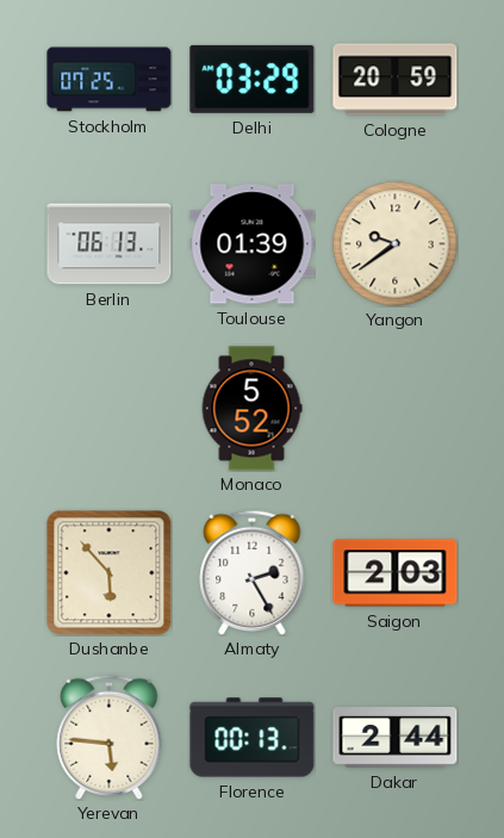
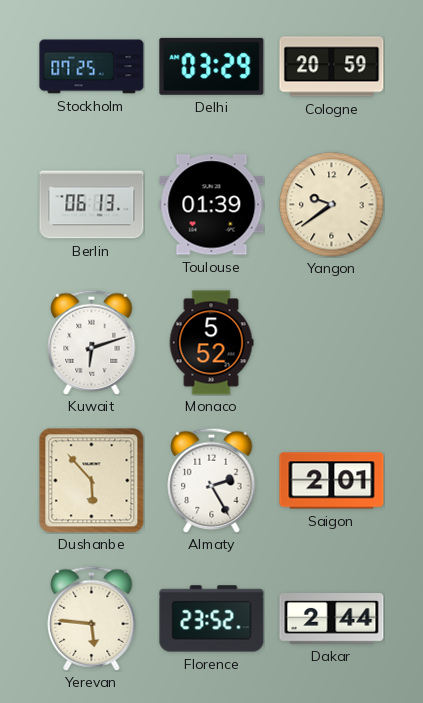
Kuwait: none -> 6:12 (92, 342)
Saigon: 2:03 -> 2:01 (332, 481)
Florence: 00:13 -> 23:52 (212, 619)
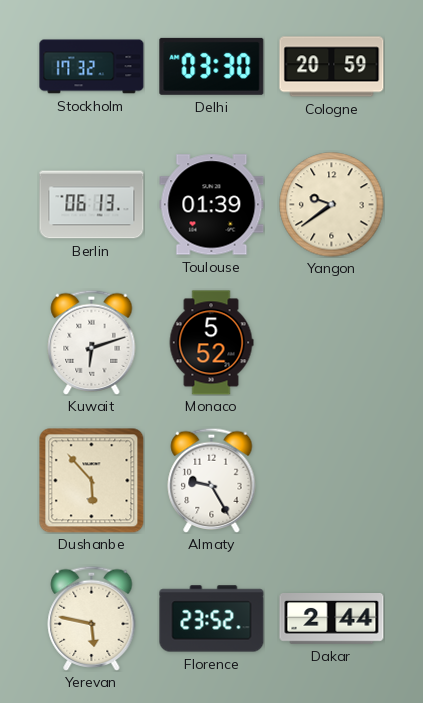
Stockholm: 07:25 -> 17:32 (92, 67)
Delhi: 03:29 -> 03:30 (212, 66)
Almaty: 2:25 -> 9:25 (212, 480)
Saigon: 2:01 -> none (332, 481)
Yerevan: 5:46 -> 5:47 (92, 618)
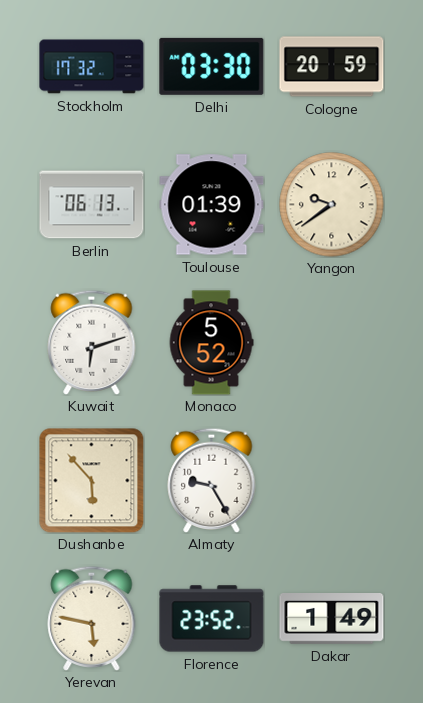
Dakar: 2:44 -> 1:49 (332, 619)
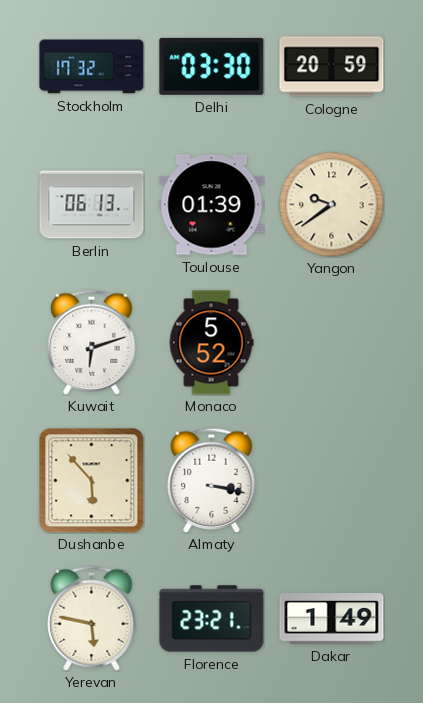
Almaty: 9:25 -> 3:17 (212, 480)
Florence: 23:52 -> 23:21 (212, 619)
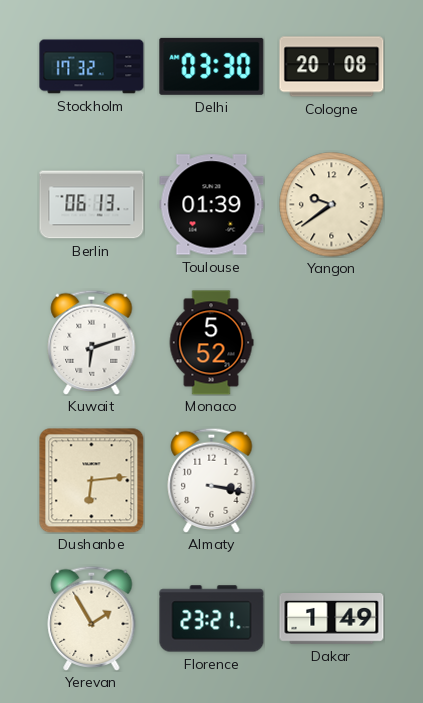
Cologne: 20:59 -> 20:08 (332, 67)
Dushanbe: 5:53 -> 6:14 (91, 480)
Yerevan: 5:47 -> 1:55 (92, 618)
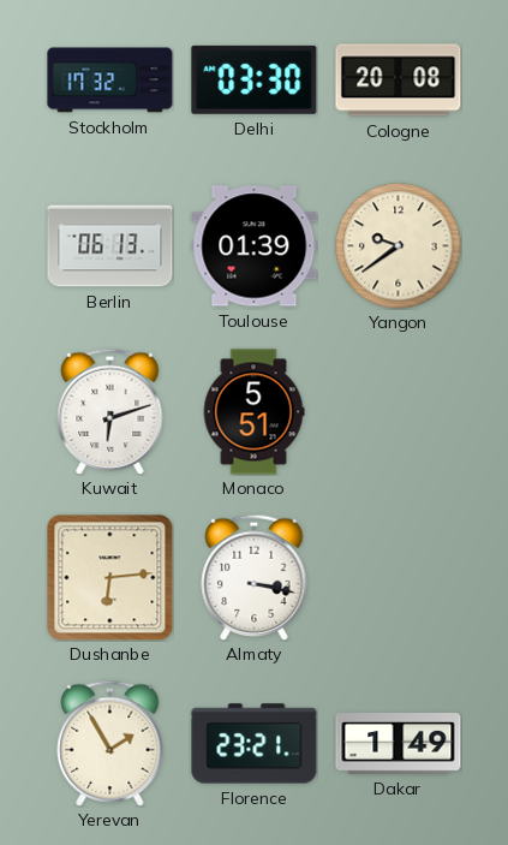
Monaco: 5:52 -> 5:51 (253, 412)
